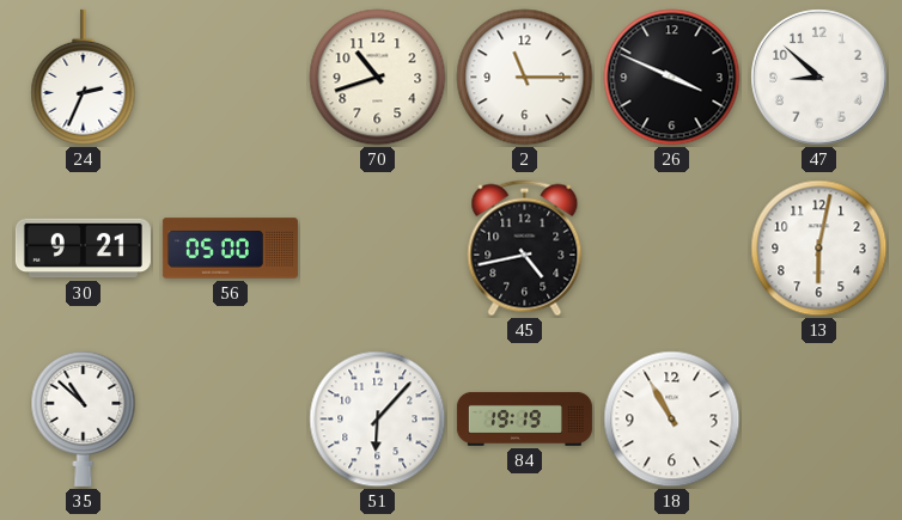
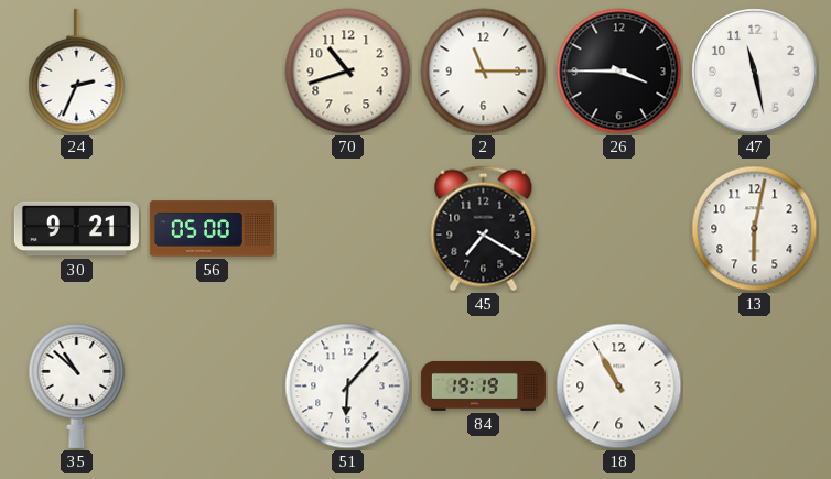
26: 3:49 -> 3:45 (619, 72)
47: 8:52 -> 11:28 (755, 72)
45: 4:43 -> 7:20 (484, 229)
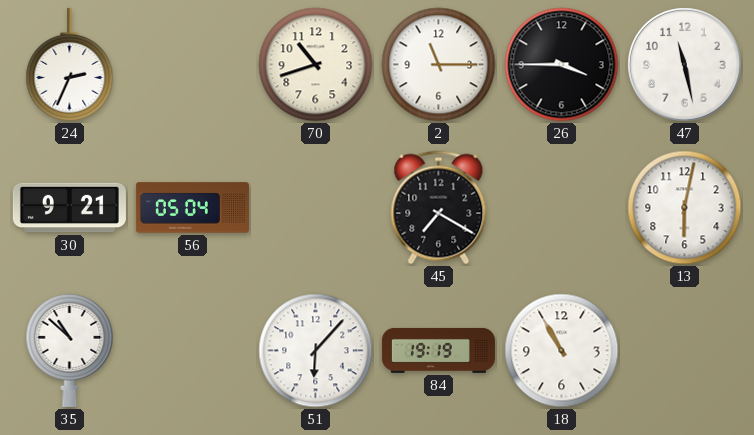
56: 05:00 -> 05:04 (192, 208)
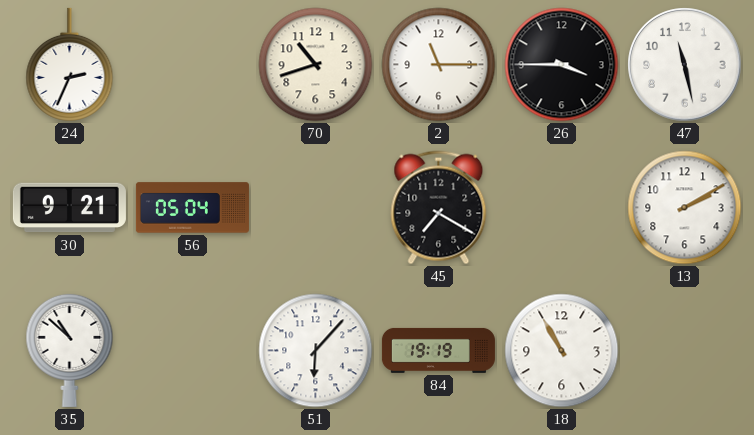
13: 6:02 -> 2:10 (685, 208)
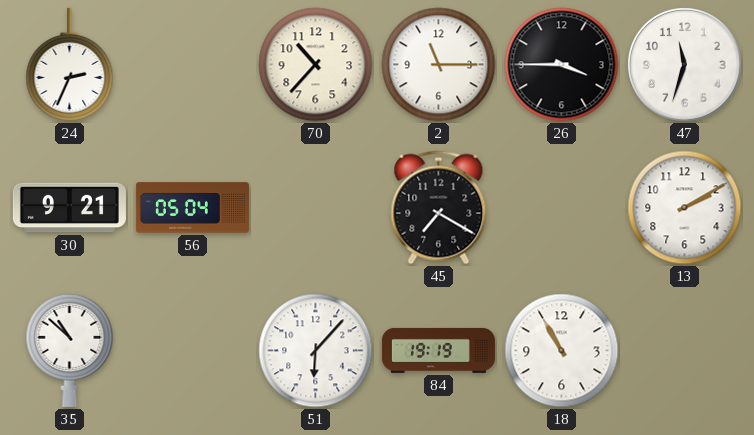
70: 10:42 -> 10:37 (316, 65)
47: 11:28 -> 11:33 (685, 65)
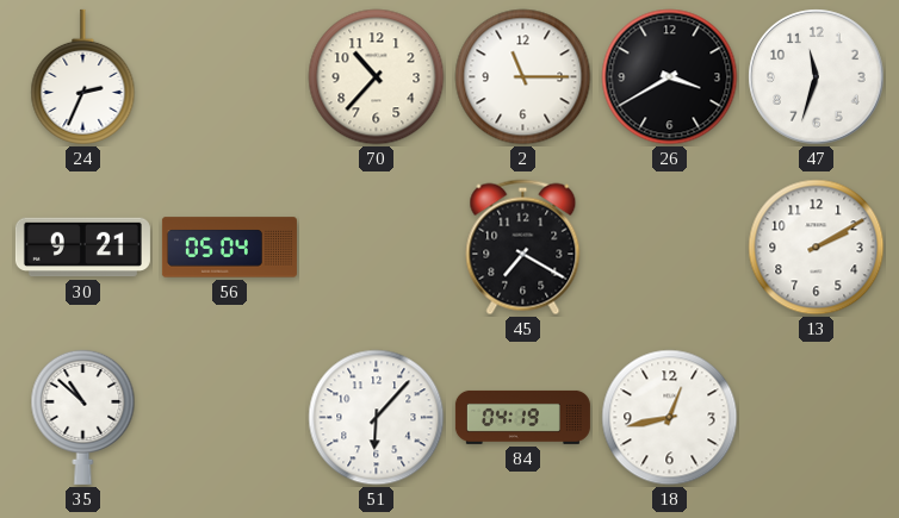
26: 3:45 -> 3:40 (670, 77)
84: 19:19 -> 04:19 (522, 417)
18: 10:55 -> 12:43 (670, 418)
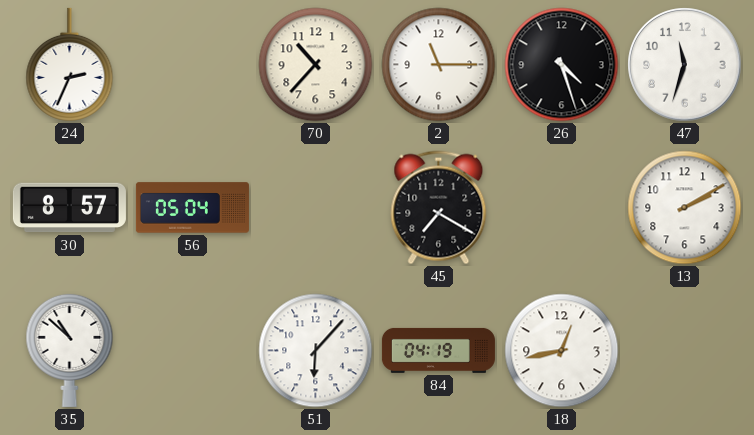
26: 3:40 -> 4:27 (562, 65)
30: 9:21 -> 8:57 (69, 208)
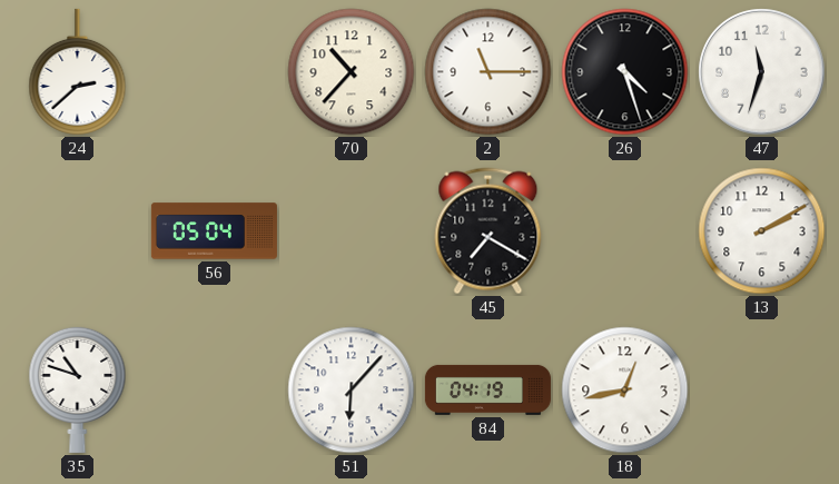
24: 2:34 -> 2:38 (78, 71)
30: 8:57 -> none (69, 208)
35: 10:52 -> 10:48 (78, 389)
